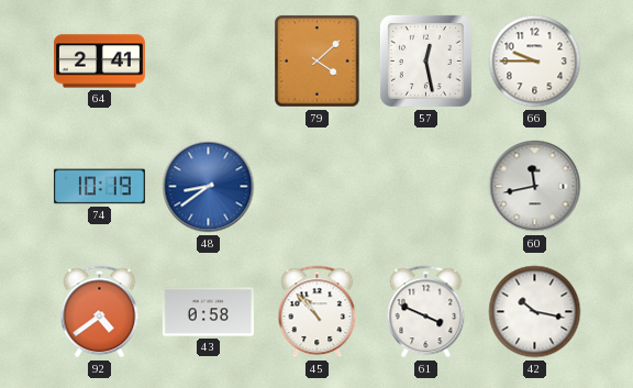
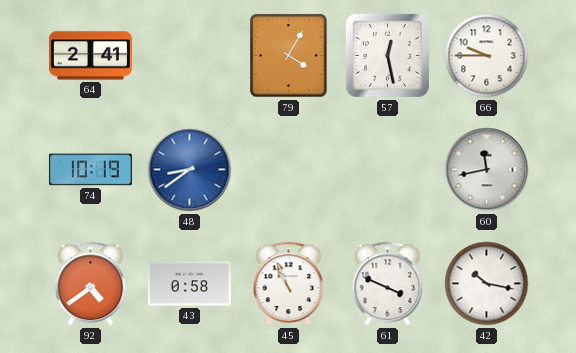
79: 4:08 -> 4:05 (289, 56)
45: 10:53 -> 10:56 (289, 284)
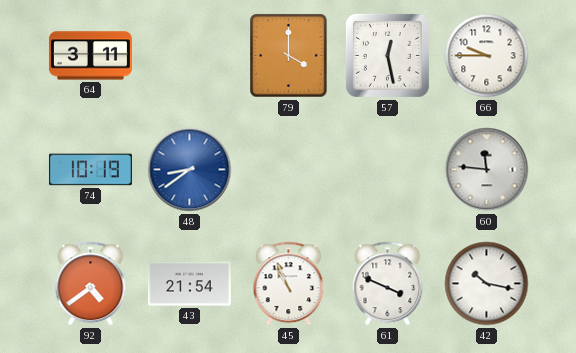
64: 2:41 -> 3:11 (90, 56)
79: 4:05 -> 4:00 (289, 56)
60: 11:43 -> 11:46 (487, 170)
43: 0:58 -> 21:54 (189, 284)
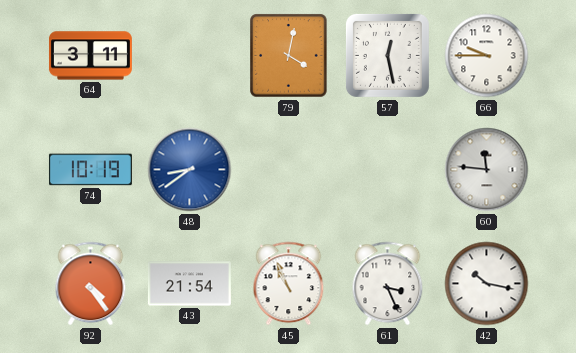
79: 4:00 -> 4:02 (289, 56)
92: 4:39 -> 4:24 (91, 284)
61: 3:49 -> 3:26 (388, 284)
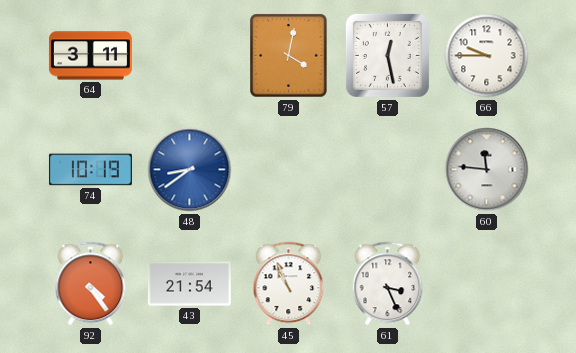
42: 10:17 -> none (487, 284)
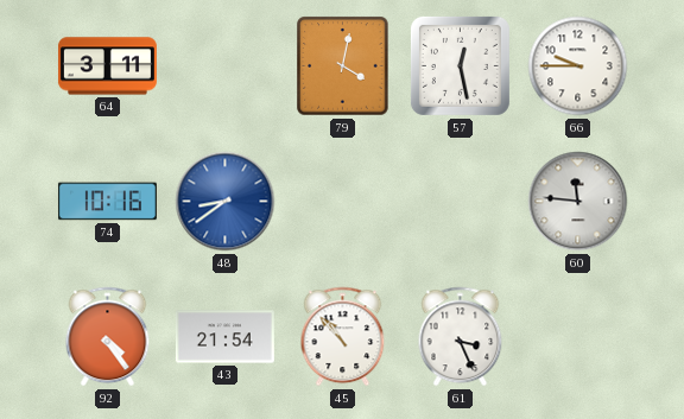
74: 10:19 -> 10:16 (107, 202)
45: 10:56 -> 10:53 (343, 337)
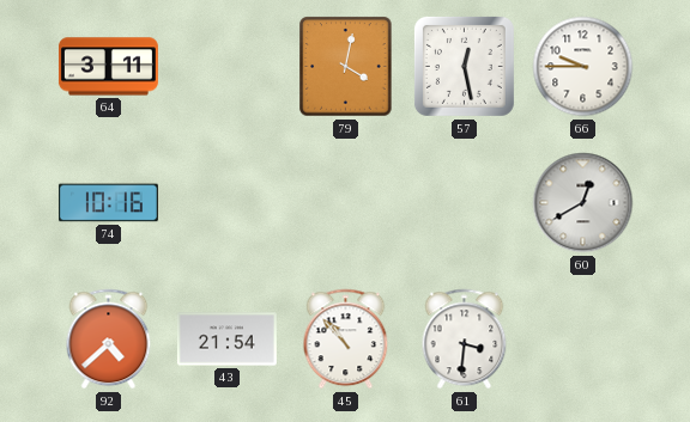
48: 8:39 -> none (226, 202)
60: 11:46 -> 12:40 (583, 203)
92: 4:24 -> 4:38 (109, 340)
61: 3:26 -> 3:31 (465, 340)
